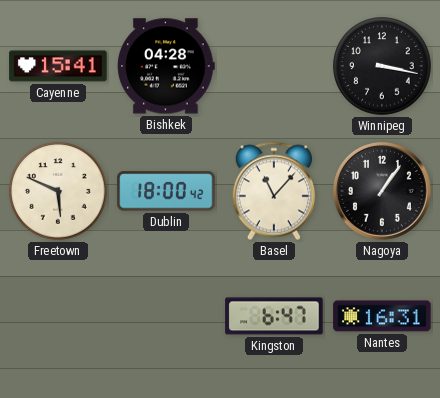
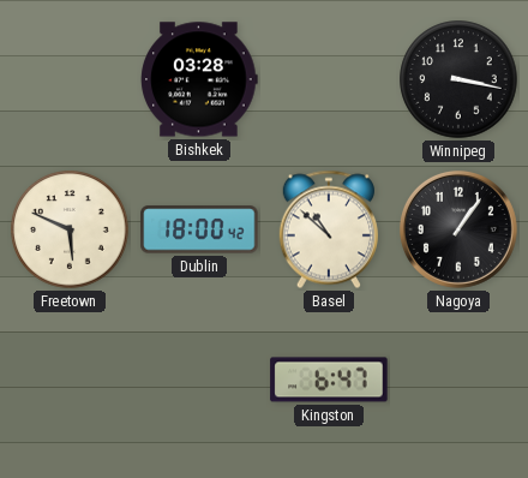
Cayenne: 15:41 -> none (58, 66)
Bishkek: 04:28 -> 03:28 (199, 79)
Basel: 11:07 -> 10:52 (329, 229)
Nantes: 16:31 -> none (382, 316)
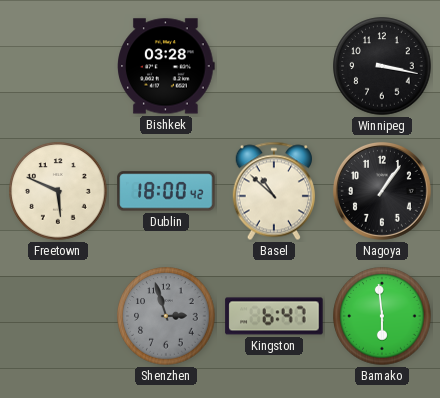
Shenzhen: none -> 2:57 (166, 316)
Bamako: none -> 5:59 (382, 316)
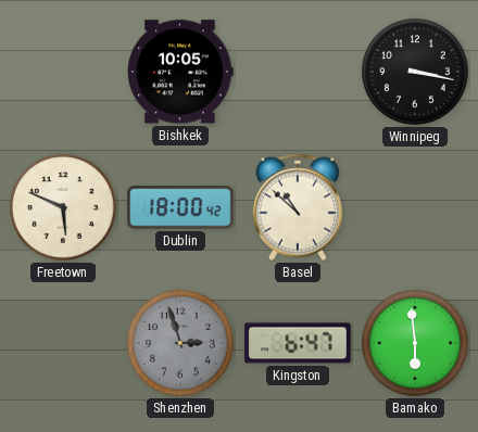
Bishkek: 03:28 -> 10:05 (180, 72)
Nagoya: 1:06 -> none (382, 191)
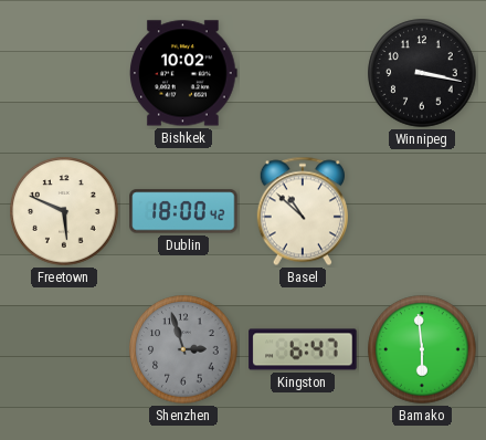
Bishkek: 10:05 -> 10:02 (183, 73)
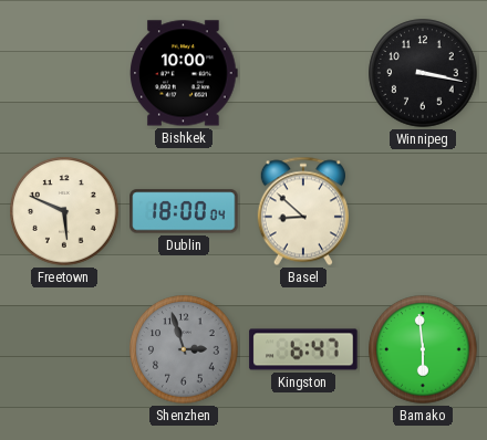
Bishkek: 10:02 -> 10:00 (184, 73)
Dublin: 18:00:42 -> 18:00:04 (184, 211)
Basel: 10:52 -> 8:52 (303, 211)
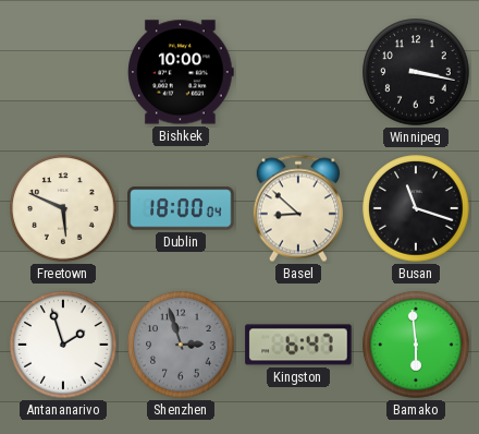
Busan: none -> 11:18 (416, 208)
Antananarivo: none -> 1:57 (63, 345)
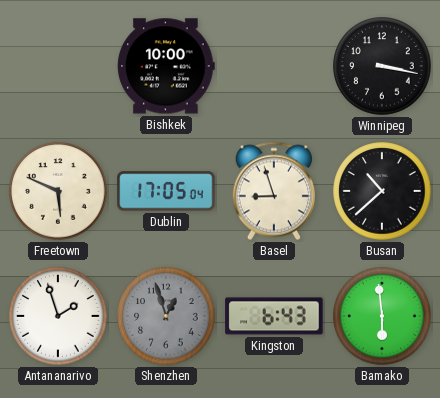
Dublin: 18:00 -> 17:05 (166, 191)
Basel: 8:52 -> 8:57 (274, 191)
Busan: 11:18 -> 10:38 (382, 191)
Shenzhen: 2:57 -> 12:57 (166, 316)
Kingston: 6:47 -> 6:43 (274, 316)
